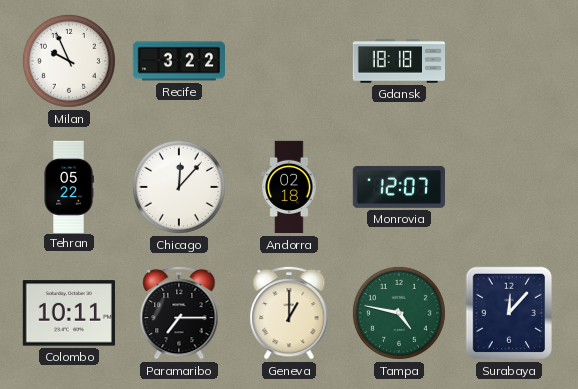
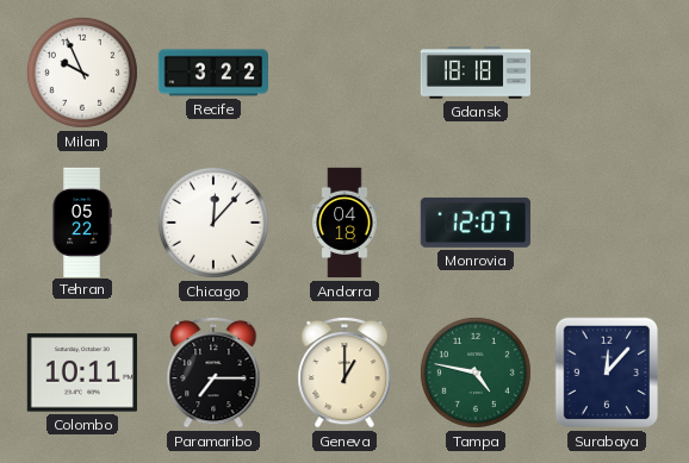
Andorra: 02:18 -> 04:18 (344, 223)
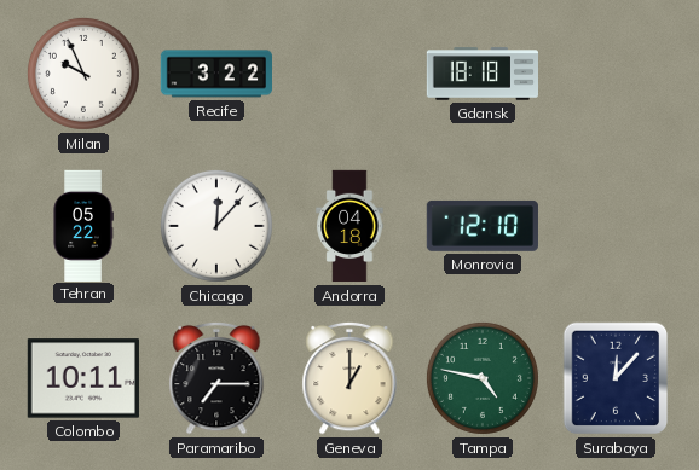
Monrovia: 12:07 -> 12:10 (483, 226)
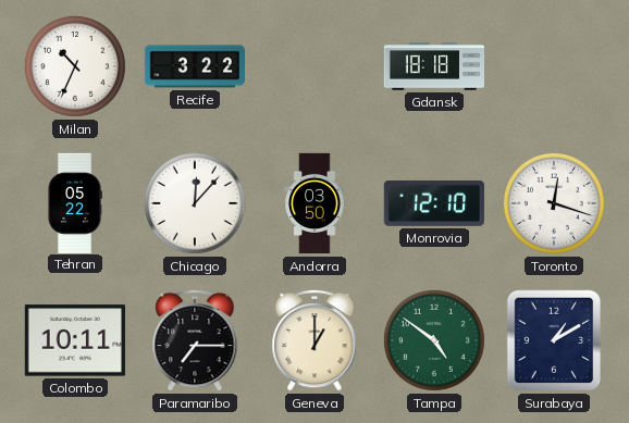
Milan: 9:56 -> 10:34 (75, 66)
Andorra: 04:18 -> 03:50 (314, 203)
Toronto: none -> 12:18 (554, 203)
Tampa: 4:47 -> 4:51 (434, 340)
Surabaya: 12:07 -> 1:10 (554, 340)
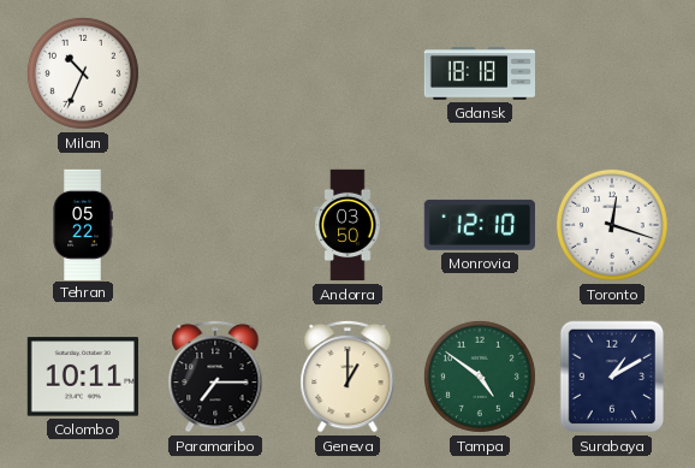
Recife: 3:22 -> none (194, 66)
Chicago: 12:07 -> none (195, 203)
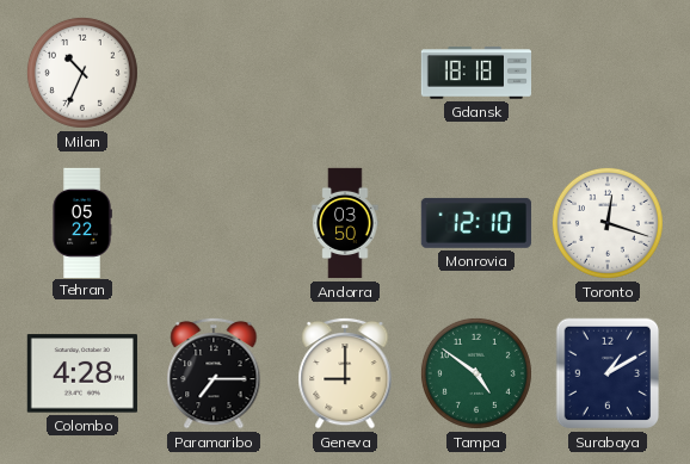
Colombo: 10:11 -> 4:28 (82, 373)
Geneva: 1:00 -> 9:00 (345, 373)
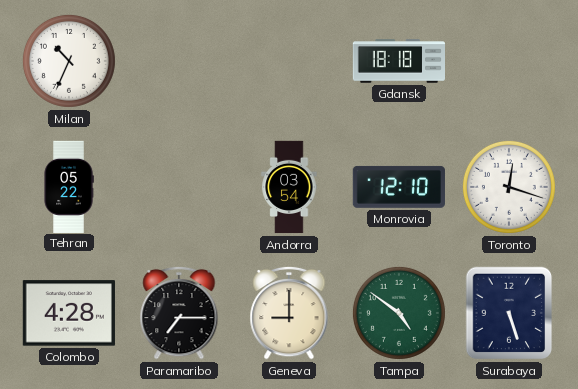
Andorra: 03:50 -> 03:54 (289, 187)
Surabaya: 1:10 -> 5:27 (509, 313)
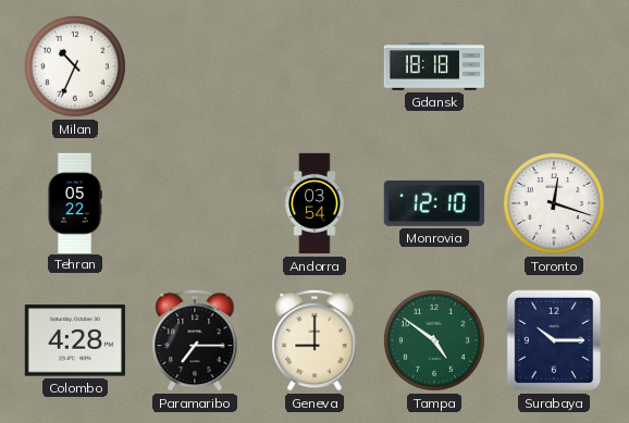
Surabaya: 5:27 -> 10:15 (554, 340)
